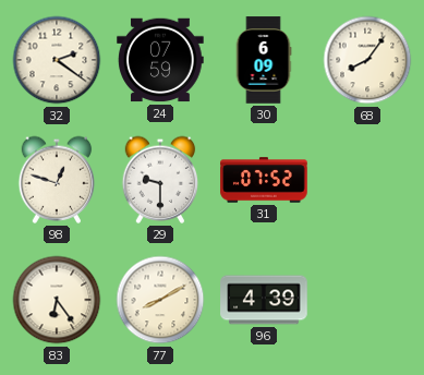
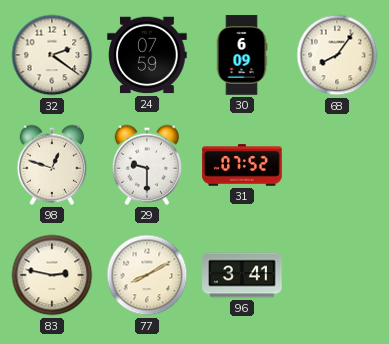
83: 6:24 -> 2:47 (52, 275)
96: 4:39 -> 3:41 (242, 275)
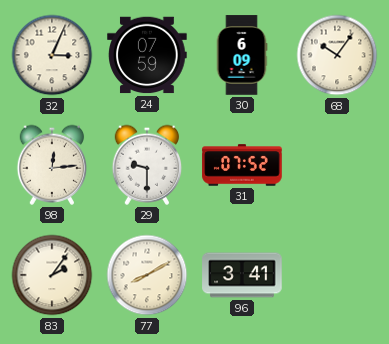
32: 2:21 -> 3:04 (52, 55)
68: 8:06 -> 10:06 (337, 55)
98: 12:48 -> 12:14 (52, 165)
83: 2:47 -> 2:06 (52, 275)
